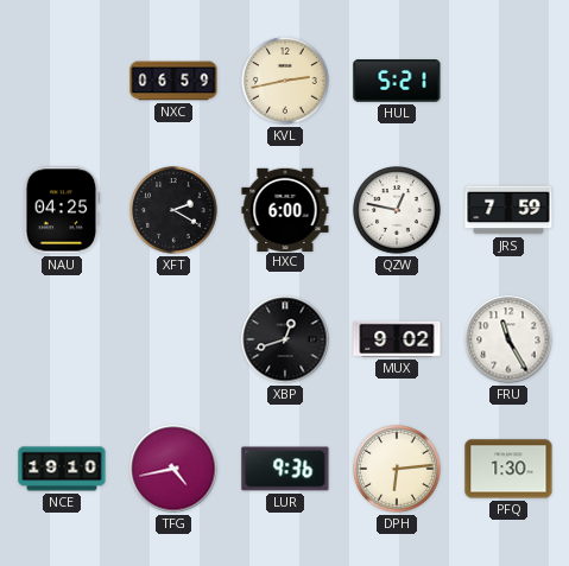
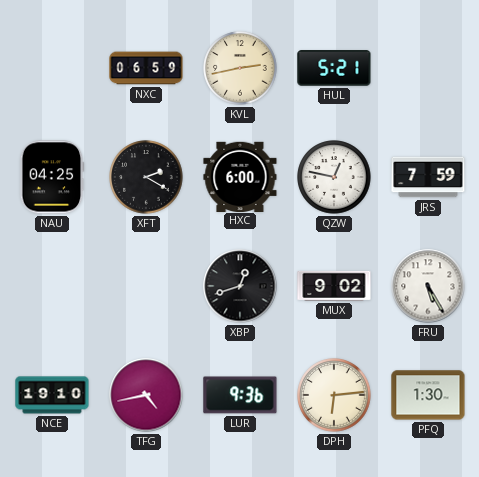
FRU: 11:25 -> 5:25 (428, 286)
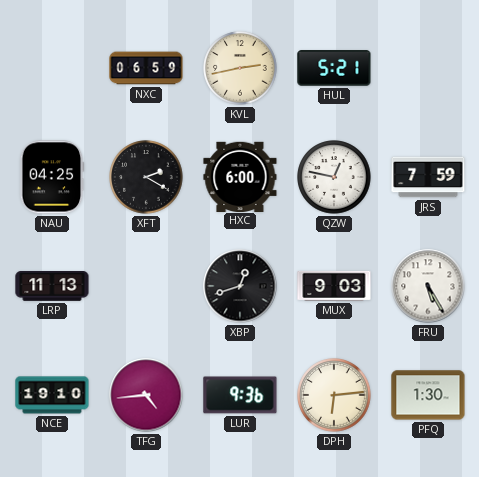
LRP: none -> 11:13 (52, 286)
MUX: 9:02 -> 9:03 (334, 286)
TFG: 4:43 -> 4:44 (146, 395)
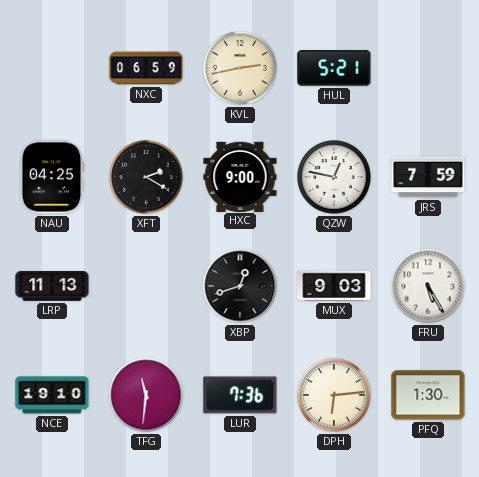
HXC: 6:00 -> 9:00 (240, 176)
TFG: 4:44 -> 11:31 (146, 395)
LUR: 9:36 -> 7:36 (240, 395)
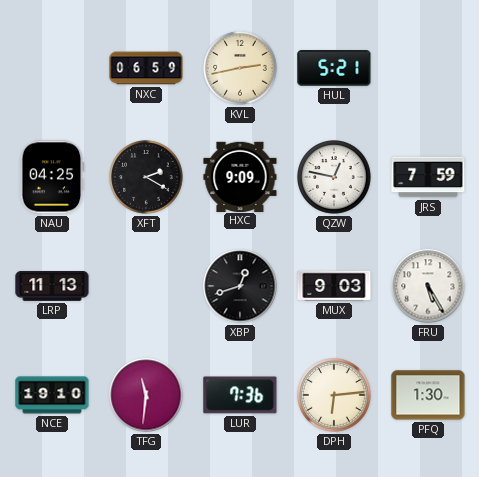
HXC: 9:00 -> 9:09 (240, 176)
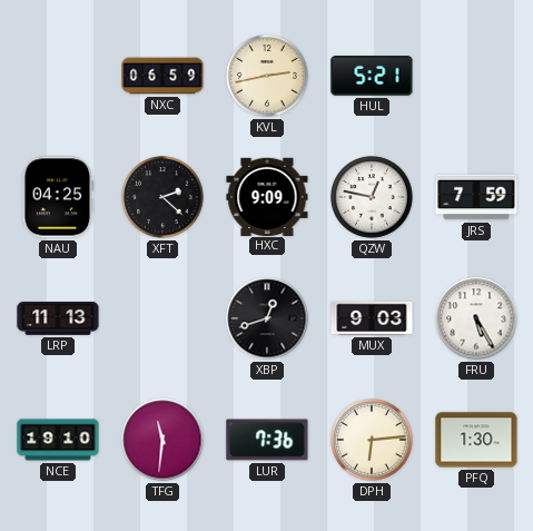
XFT: 2:20 -> 2:22 (162, 197)
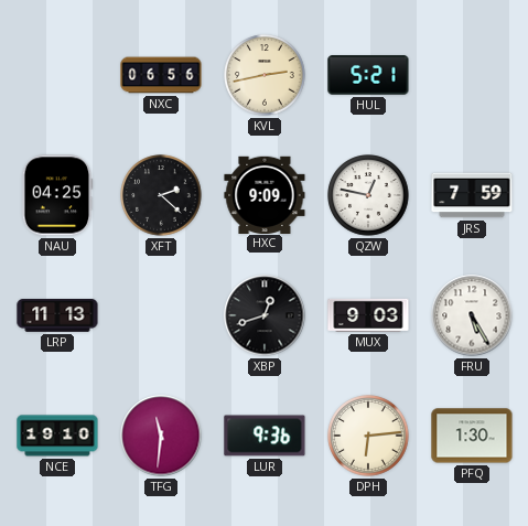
NXC: 06:59 -> 06:56 (161, 75)
LUR: 7:36 -> 9:36 (265, 436)
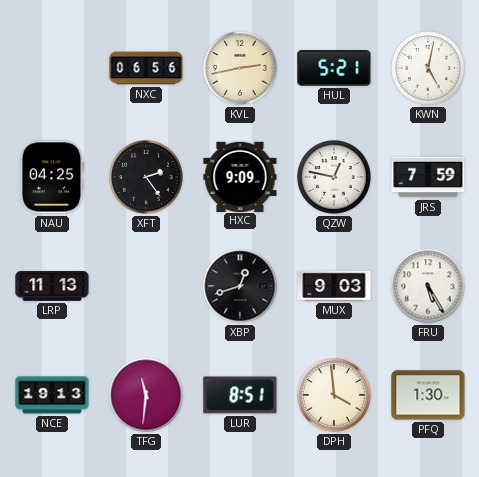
KWN: none -> 5:02 (428, 68)
XFT: 2:22 -> 2:24 (146, 177)
NCE: 19:10 -> 19:13 (52, 395)
LUR: 9:36 -> 8:51 (240, 395)
DPH: 6:14 -> 3:59 (334, 395)
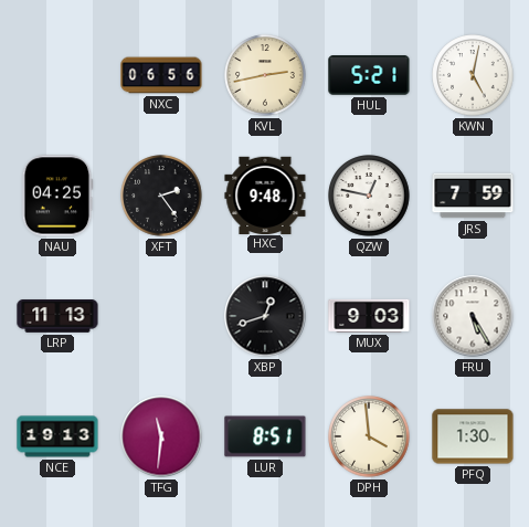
HXC: 9:09 -> 9:48 (265, 194)
